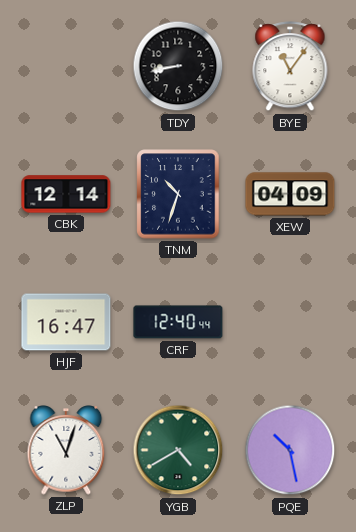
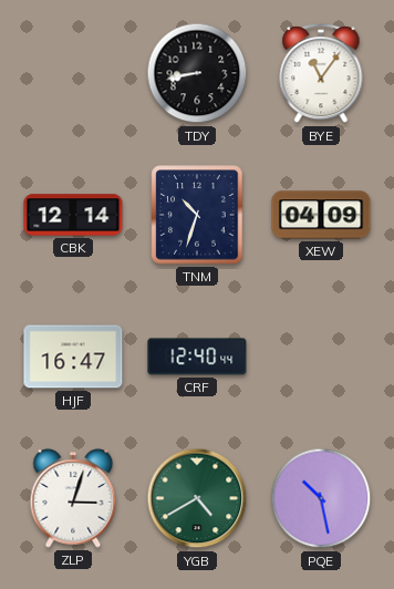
ZLP: 11:03 -> 3:03 (73, 498)
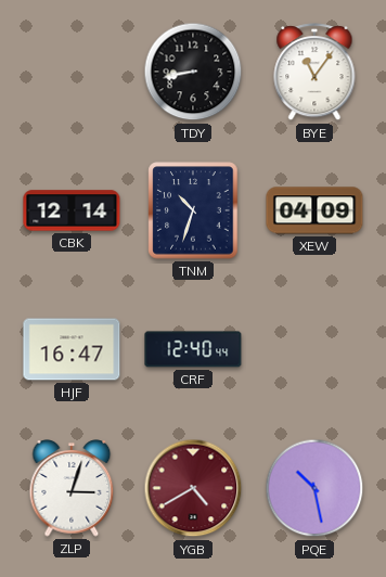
YGB dial: green -> burgundy (193, 488)
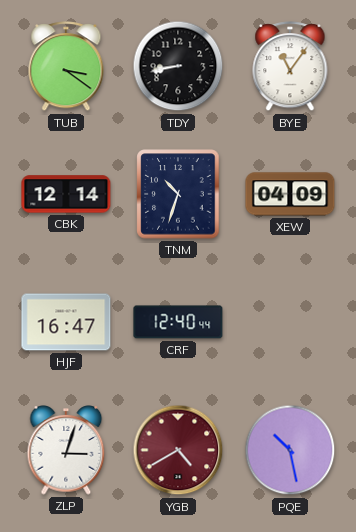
TUB: none -> 3:21 (66, 67)
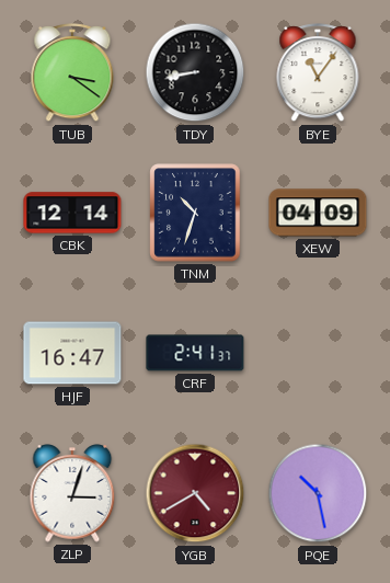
CRF: 12:40 -> 2:41 (195, 353)
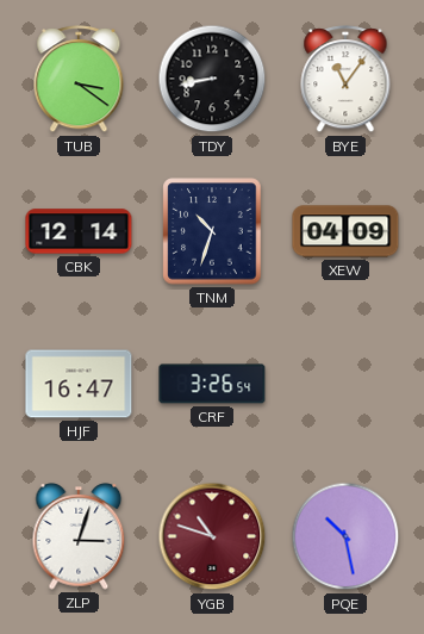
CRF: 2:41 -> 3:26 (212, 384)
YGB: 4:40 -> 10:48 (212, 536)
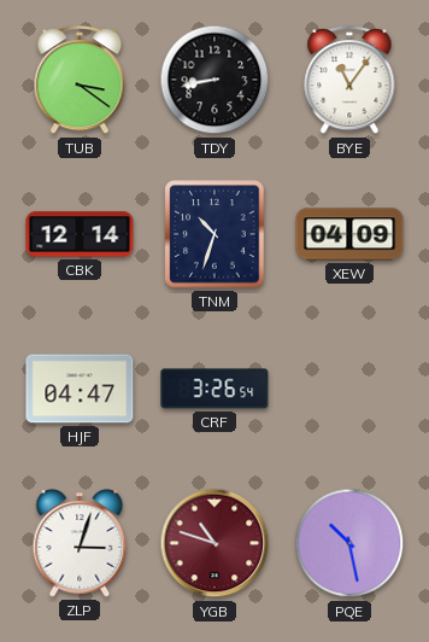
HJF: 16:47 -> 04:47 (80, 389)
